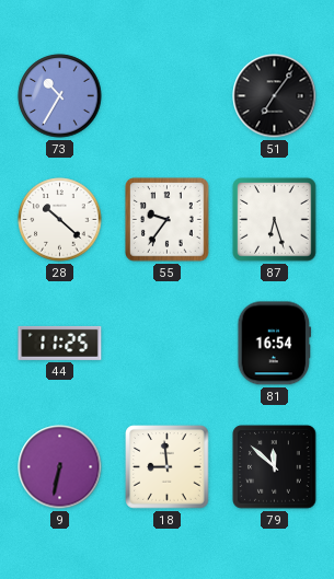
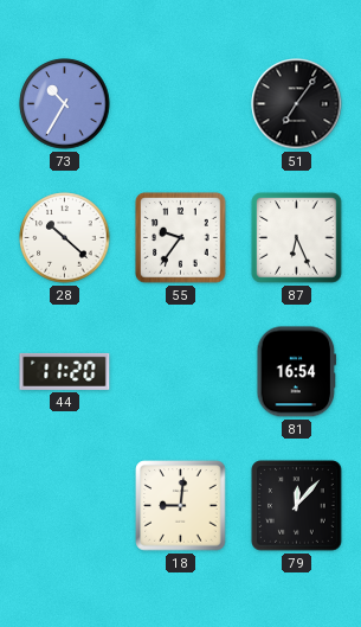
87: 6:27 -> 6:26 (297, 238)
44: 11:25 -> 11:20 (65, 371)
9: 6:32 -> none (60, 467)
18: 8:59 -> 9:01 (181, 506)
79: 11:52 -> 12:07 (297, 506)
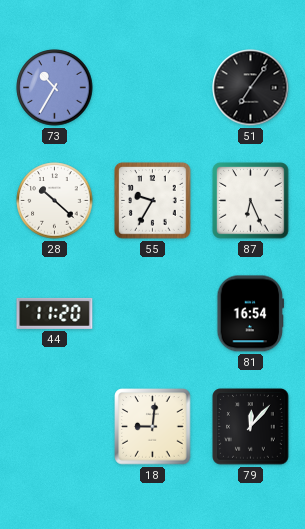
55: 9:36 -> 9:35 (153, 201)
